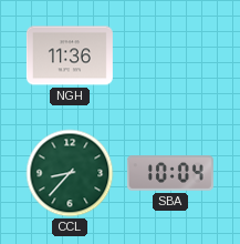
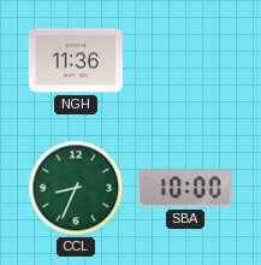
CCL: 8:37 -> 8:34 (76, 188)
SBA: 10:04 -> 10:00 (185, 188)
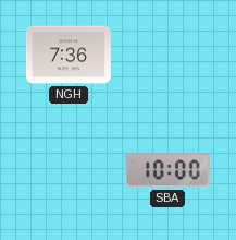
NGH: 11:36 -> 7:36 (69, 55)
CCL: 8:34 -> none (76, 188)
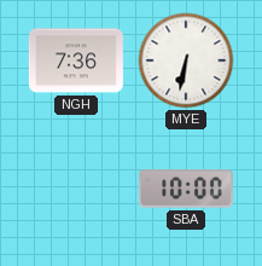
MYE: none -> 6:32 (186, 60)
